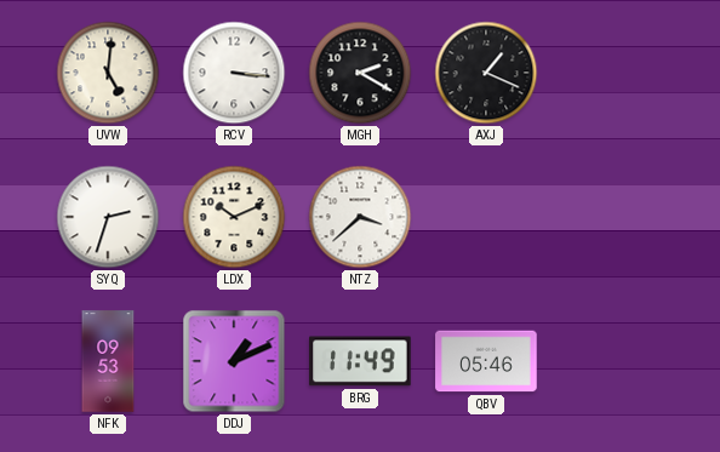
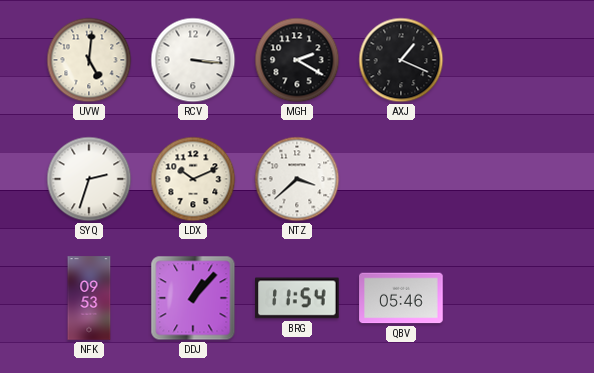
DDJ: 1:11 -> 1:07 (193, 298)
BRG: 11:49 -> 11:54 (297, 298)
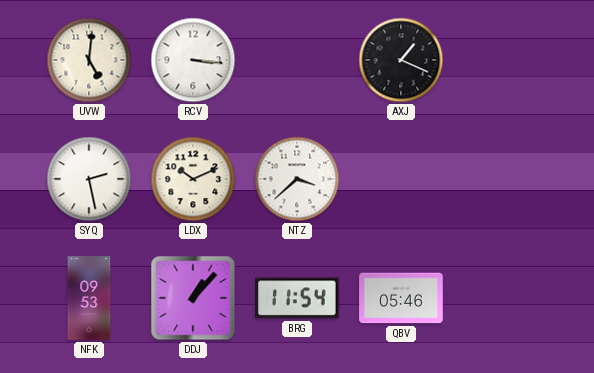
MGH: 2:20 -> none (297, 60)
SYQ: 2:33 -> 2:28 (89, 179)
